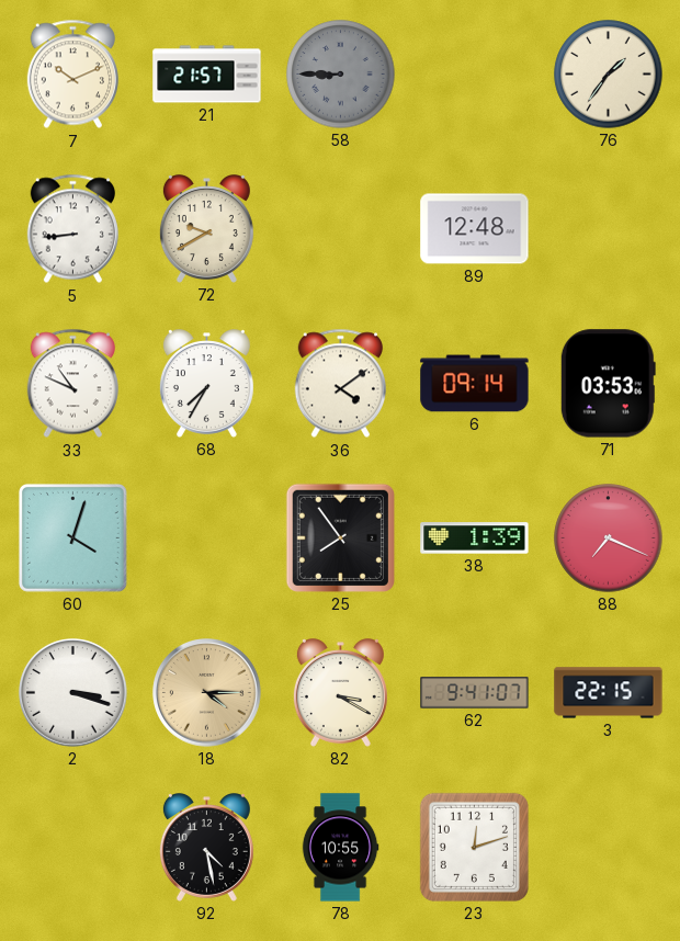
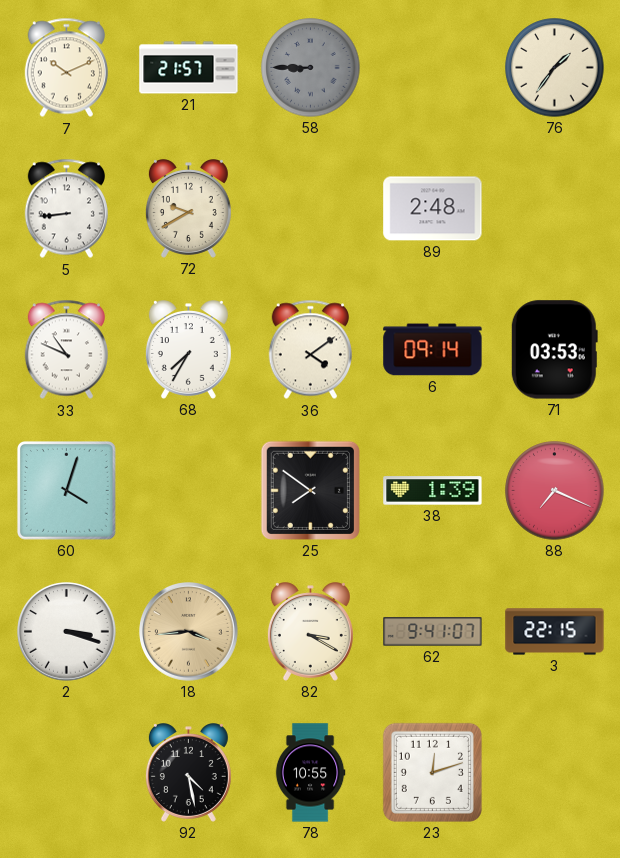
89: 12:48 -> 2:48 (433, 209)
25: 7:54 -> 7:51 (310, 490)
18: 4:15 -> 3:44 (189, 632)
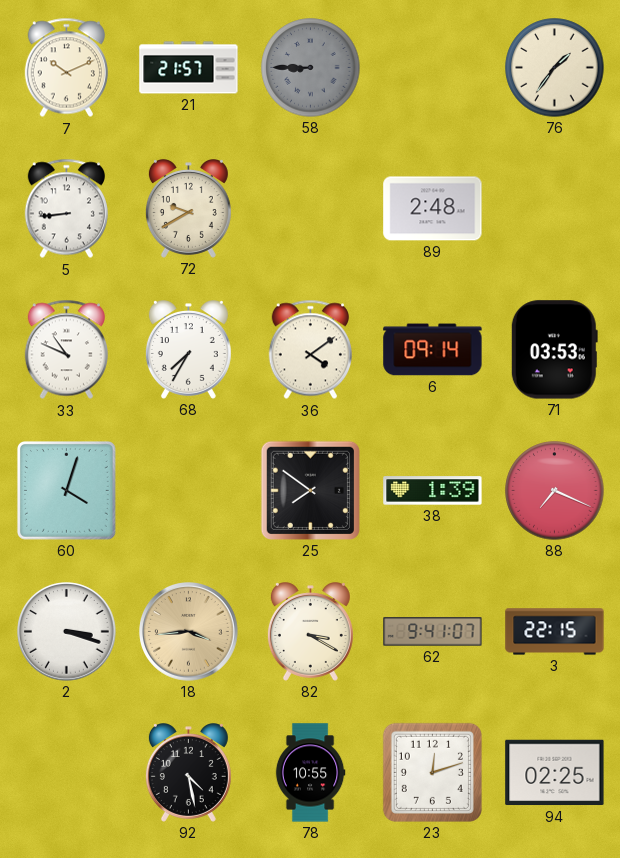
94: none -> 02:25 (555, 773)
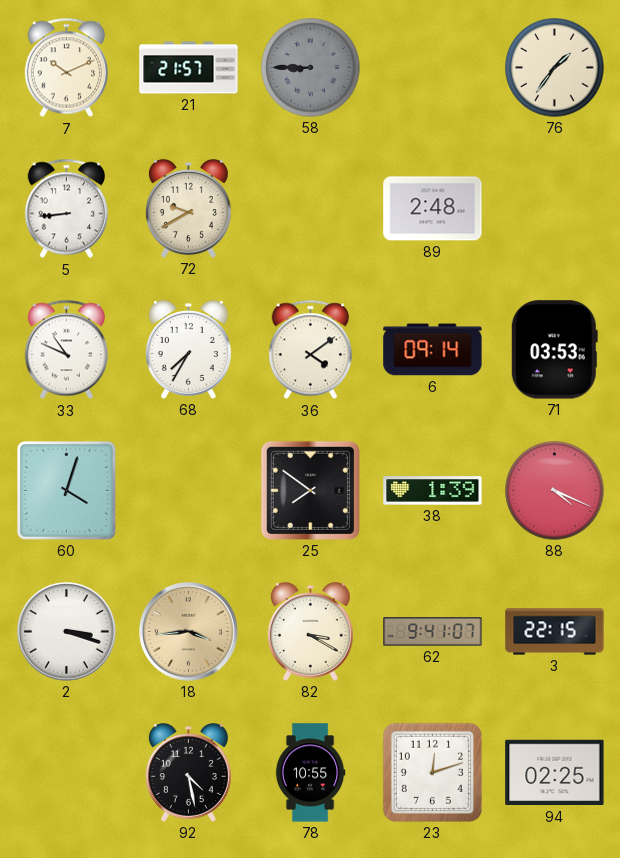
88: 7:19 -> 4:19 (555, 491)
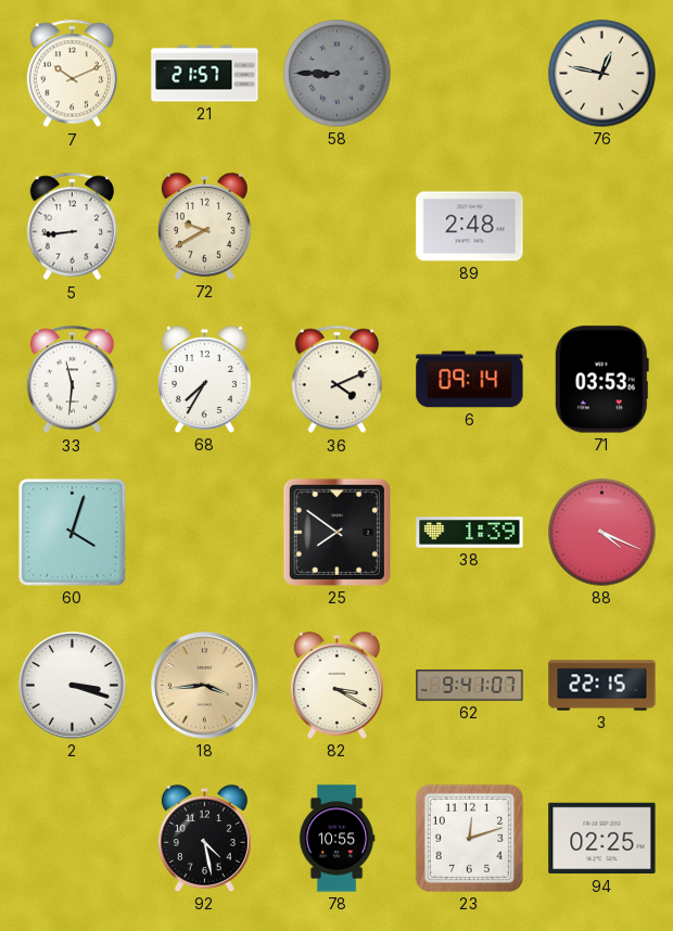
76: 1:36 -> 12:47 (602, 74)
33: 10:49 -> 11:31 (72, 380)
36: 4:09 -> 4:11 (336, 380)
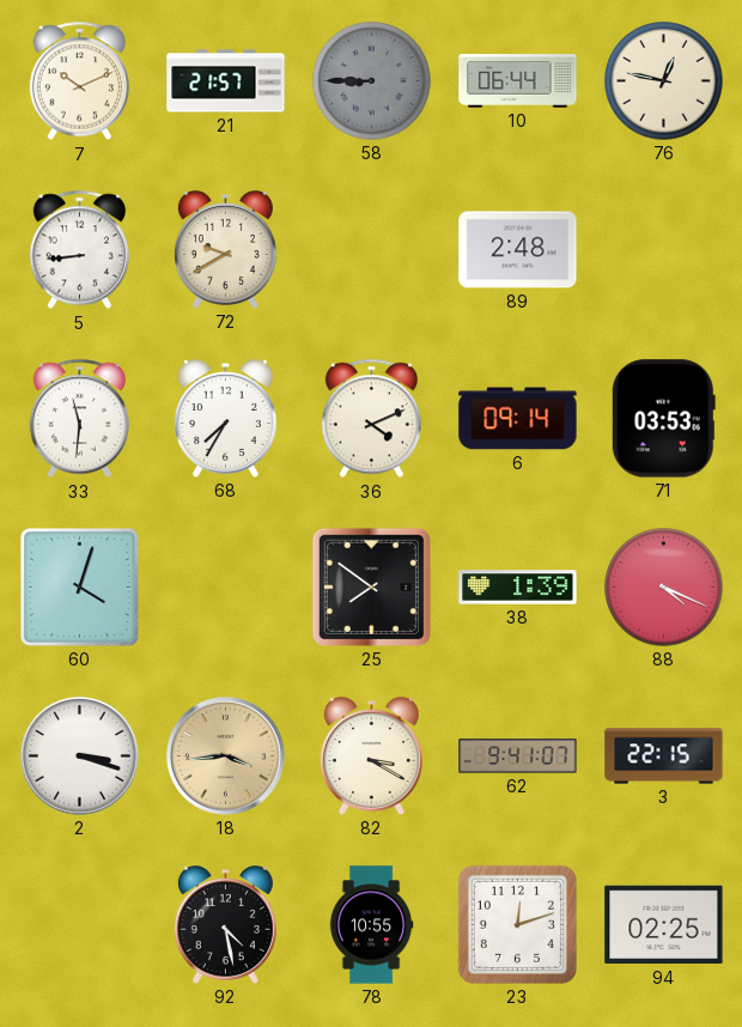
10: none -> 06:44 (518, 81)
